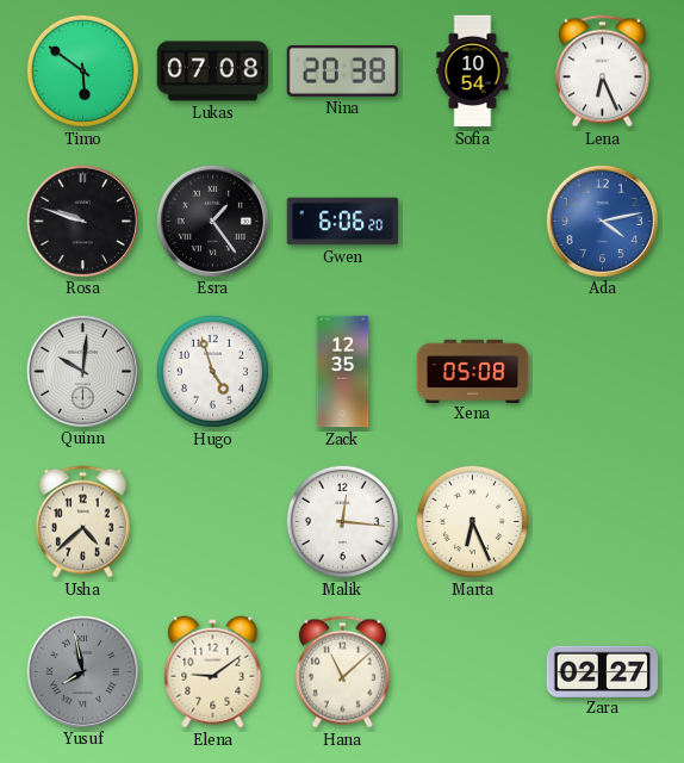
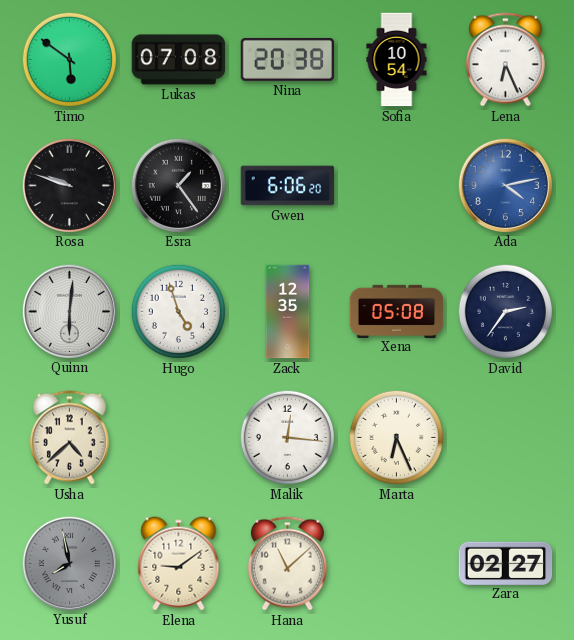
Quinn: 10:01 -> 6:01 (69, 311)
David: none -> 2:36 (505, 311)
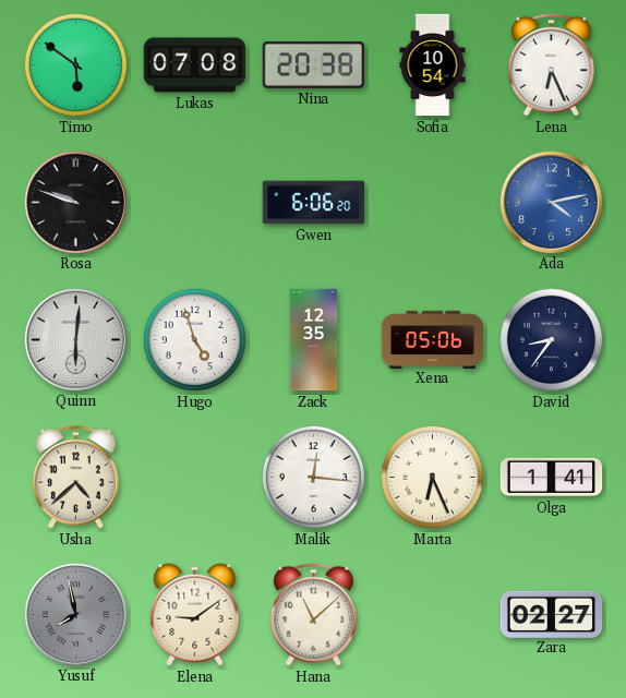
Esra: 1:24 -> none (178, 185)
Xena: 05:08 -> 05:06 (433, 339)
David: 2:36 -> 8:36 (551, 339)
Olga: none -> 1:41 (552, 478)
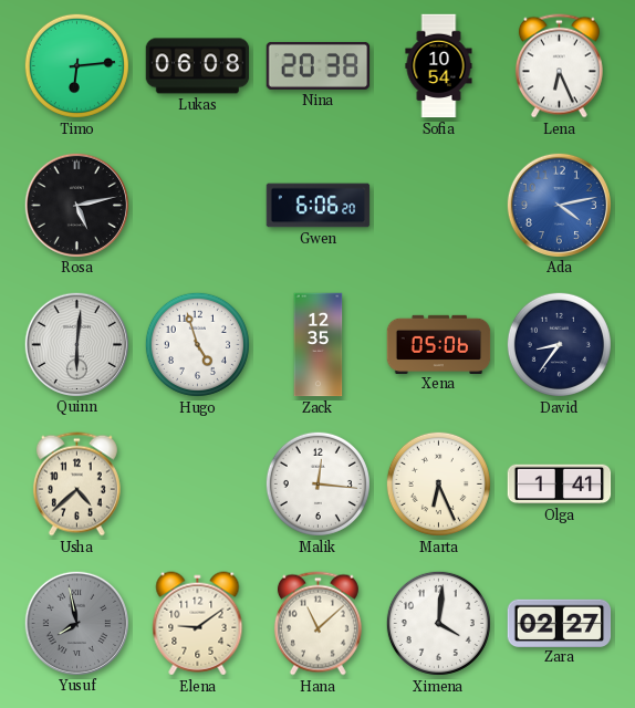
Timo: 5:51 -> 6:14 (76, 65)
Lukas: 07:08 -> 06:08 (198, 66)
Rosa: 9:48 -> 5:13 (76, 205)
Ximena: none -> 4:01 (438, 623)
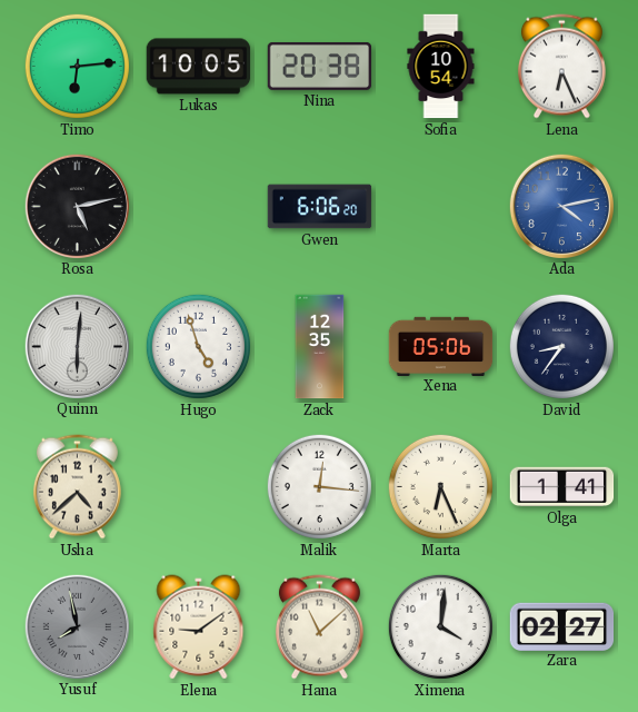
Lukas: 06:08 -> 10:05 (199, 67)
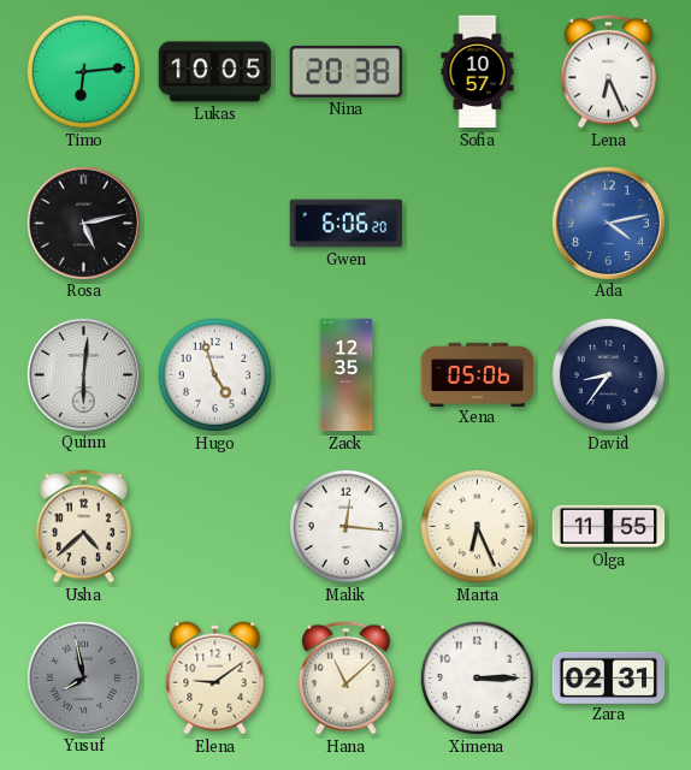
Sofia: 10:54 -> 10:57 (478, 72)
Olga: 1:41 -> 11:55 (609, 527)
Ximena: 4:01 -> 3:15 (477, 677)
Zara: 02:27 -> 02:31 (609, 677)
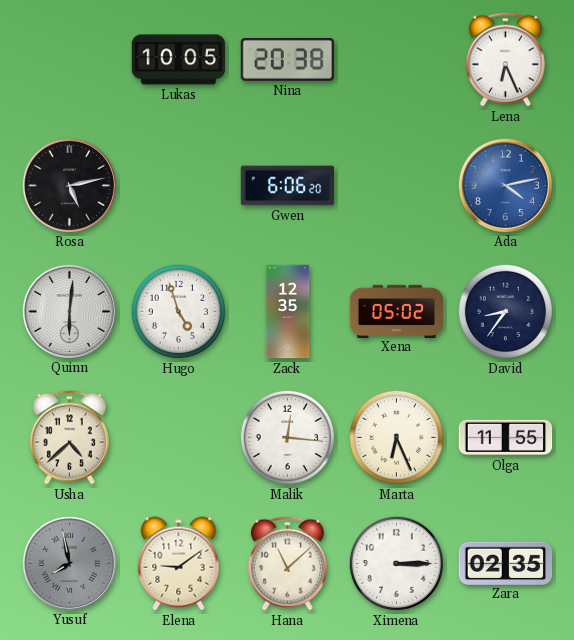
Timo: 6:14 -> none (83, 71)
Sofia: 10:57 -> none (478, 72)
Xena: 05:06 -> 05:02 (397, 311)
Zara: 02:31 -> 02:35 (506, 563)
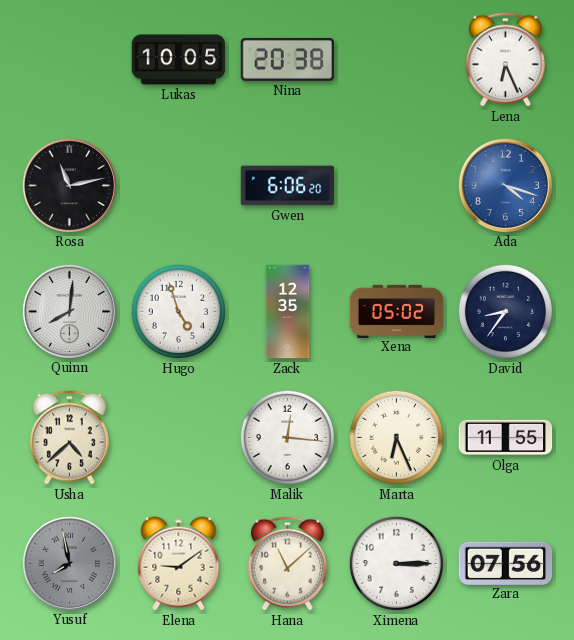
Rosa: 5:13 -> 11:13 (69, 185)
Ada: 4:13 -> 4:18 (505, 185)
Quinn: 6:01 -> 8:01 (69, 311)
Zara: 02:35 -> 07:56 (506, 563)
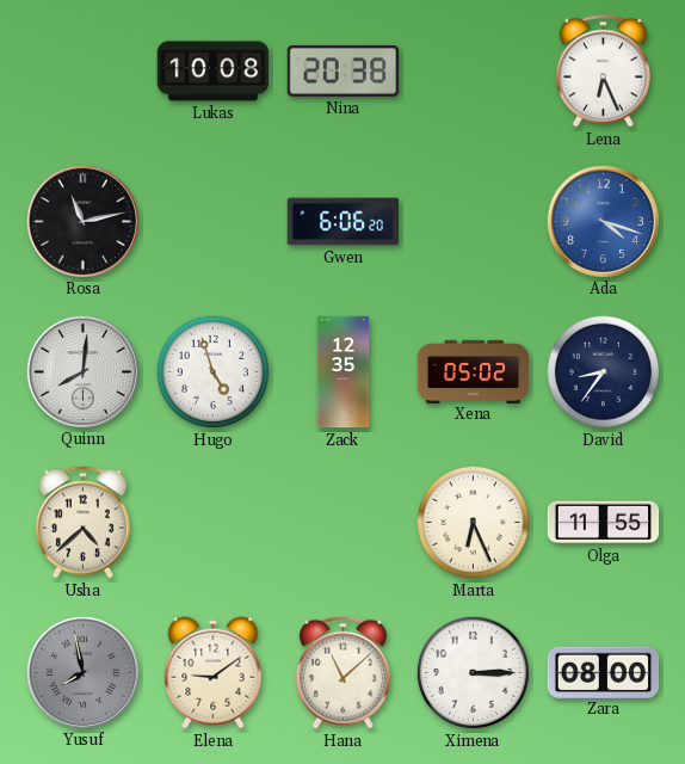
Lukas: 10:05 -> 10:08 (214, 72)
Malik: 12:16 -> none (287, 437)
Zara: 07:56 -> 08:00 (604, 672)
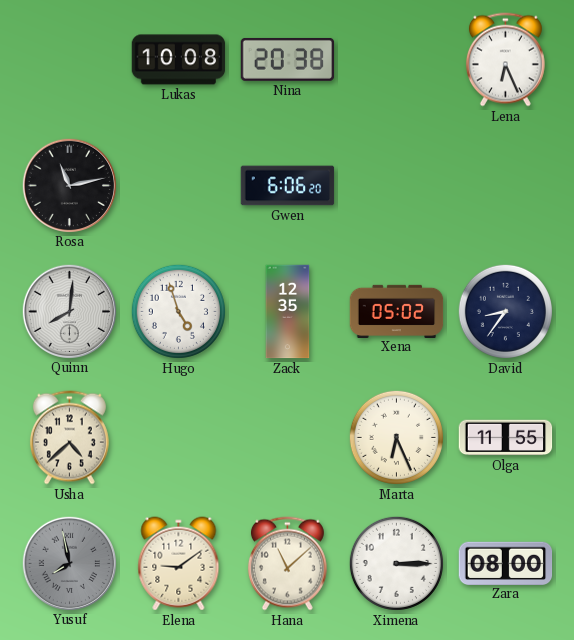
Ada: 4:18 -> none (603, 221)
